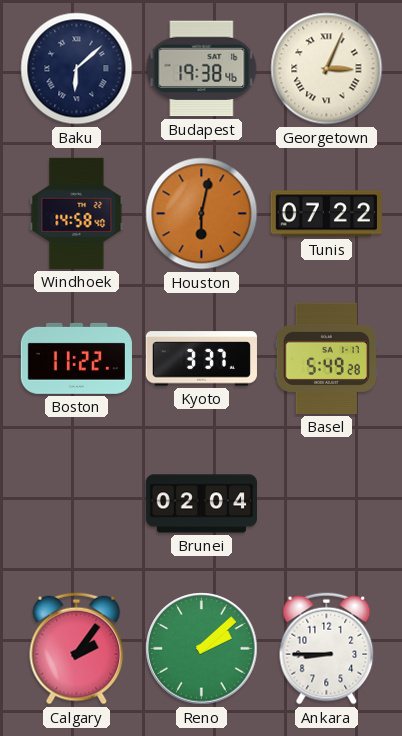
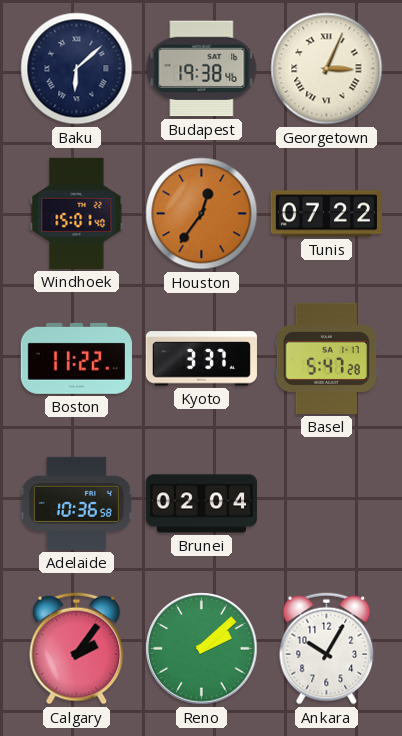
Windhoek: 14:58 -> 15:01 (77, 213)
Houston: 6:02 -> 12:36 (202, 214)
Basel: 5:49 -> 5:47 (326, 358)
Adelaide: none -> 10:36 (76, 503)
Ankara: 8:45 -> 10:05 (327, 649)
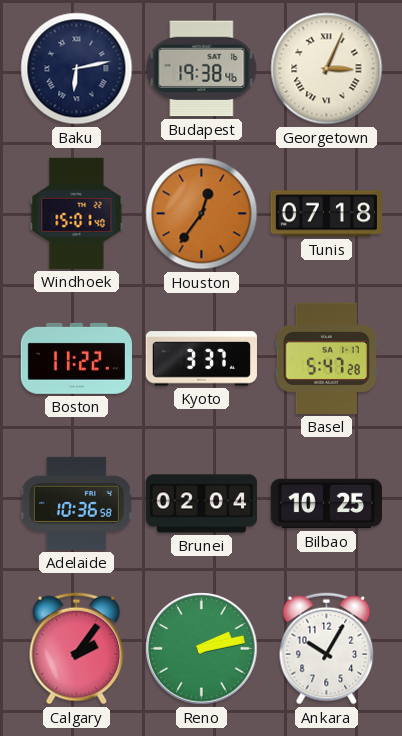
Baku: 6:08 -> 6:13 (77, 69)
Tunis: 07:22 -> 07:18 (326, 214)
Bilbao: none -> 10:25 (326, 504)
Reno: 2:08 -> 2:13 (202, 649)
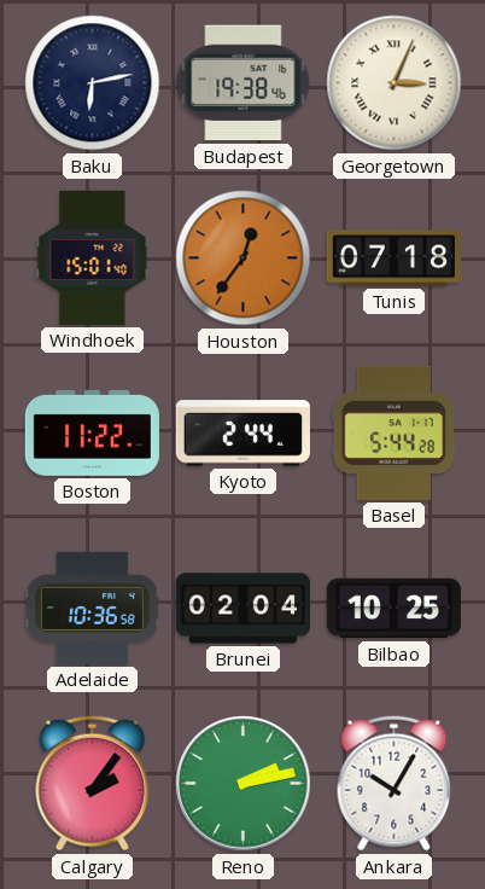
Kyoto: 3:37 -> 2:44 (242, 434)
Basel: 5:47 -> 5:44 (393, 432)
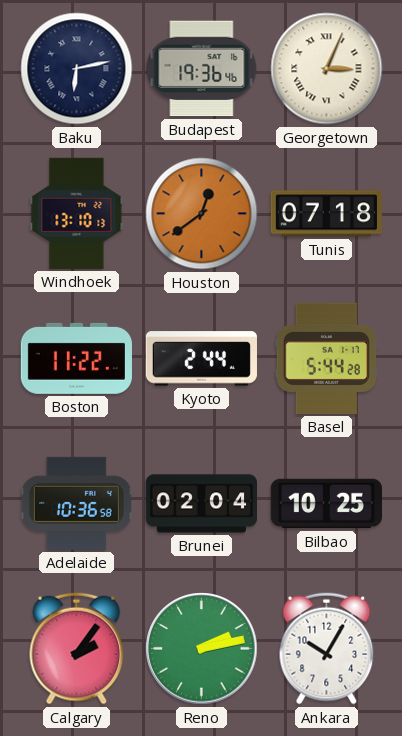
Budapest: 19:38 -> 19:36 (202, 69)
Windhoek: 15:01 -> 13:10 (77, 213)
Houston: 12:36 -> 12:39 (202, 214)
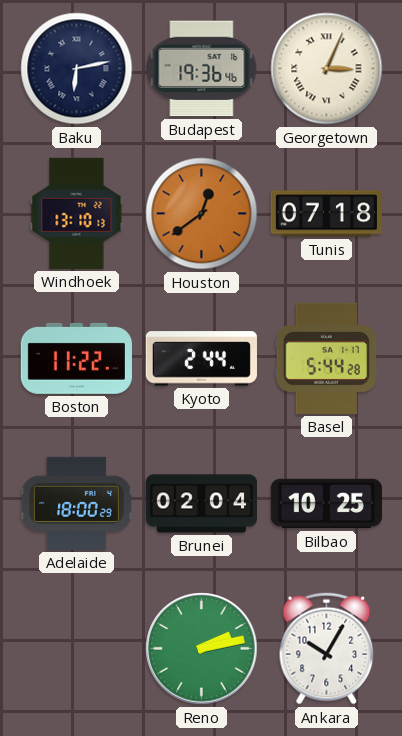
Adelaide: 10:36 -> 18:00 (76, 503)
Calgary: 2:06 -> none (77, 649)
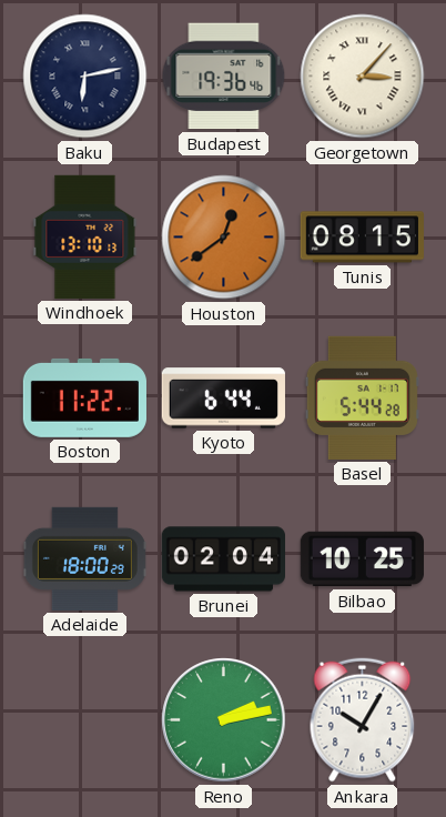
Georgetown: 3:04 -> 3:07 (363, 77)
Tunis: 07:18 -> 08:15 (362, 238)
Kyoto: 2:44 -> 6:44 (223, 399)
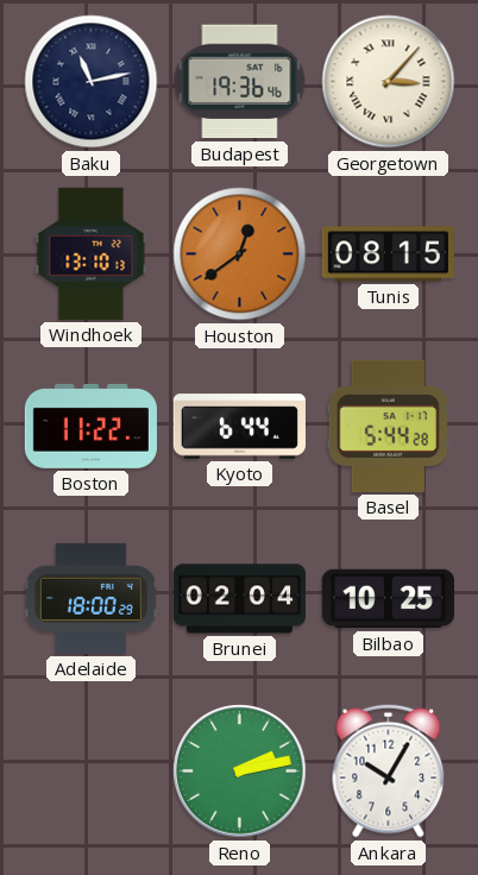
Baku: 6:13 -> 11:13 (92, 82)
